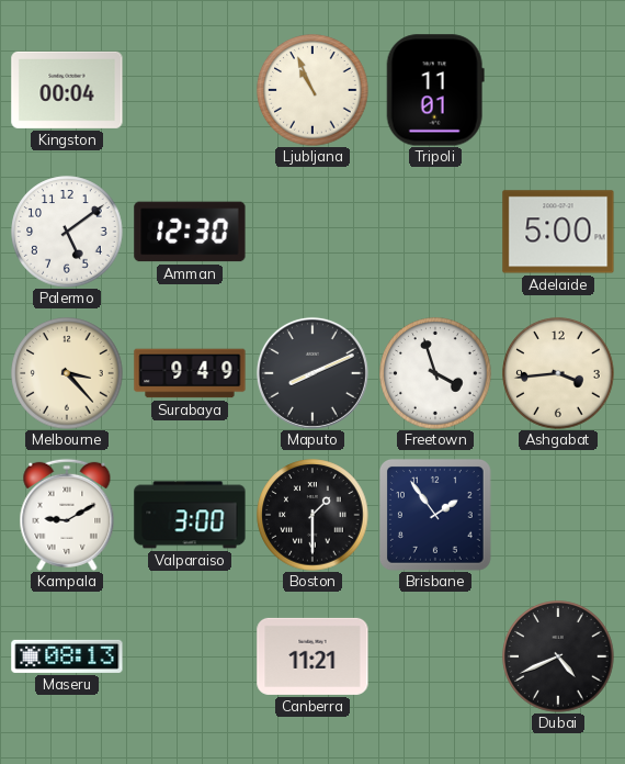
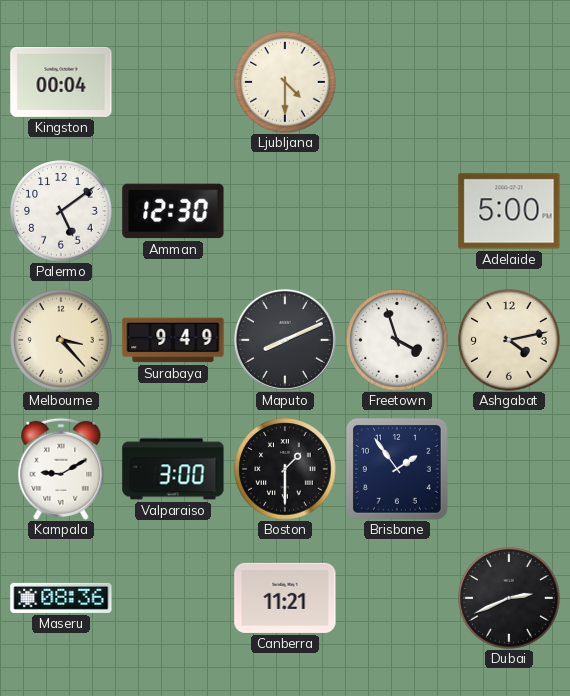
Ljubljana: 10:56 -> 4:30 (285, 82)
Tripoli: 11:01 -> none (435, 90)
Ashgabat: 3:44 -> 4:13 (509, 340)
Maseru: 08:13 -> 08:36 (61, 598)
Dubai: 4:41 -> 2:41 (509, 598)
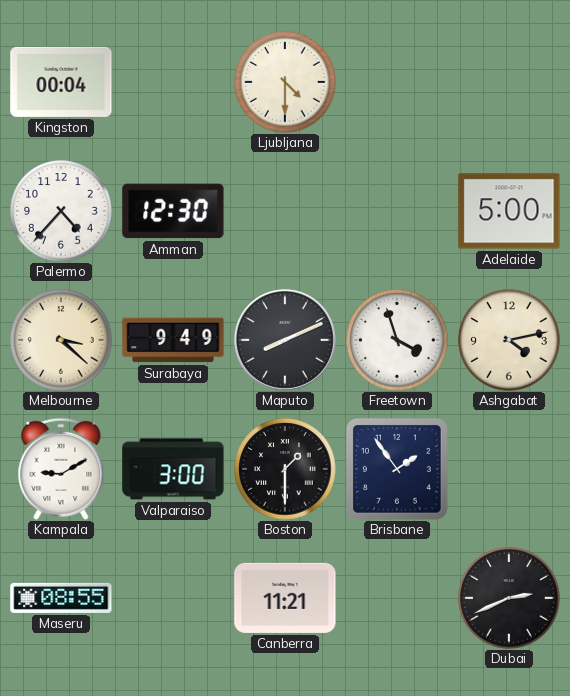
Palermo: 5:09 -> 4:37 (61, 211)
Melbourne: 3:23 -> 3:22 (61, 340)
Maseru: 08:36 -> 08:55 (61, 598)
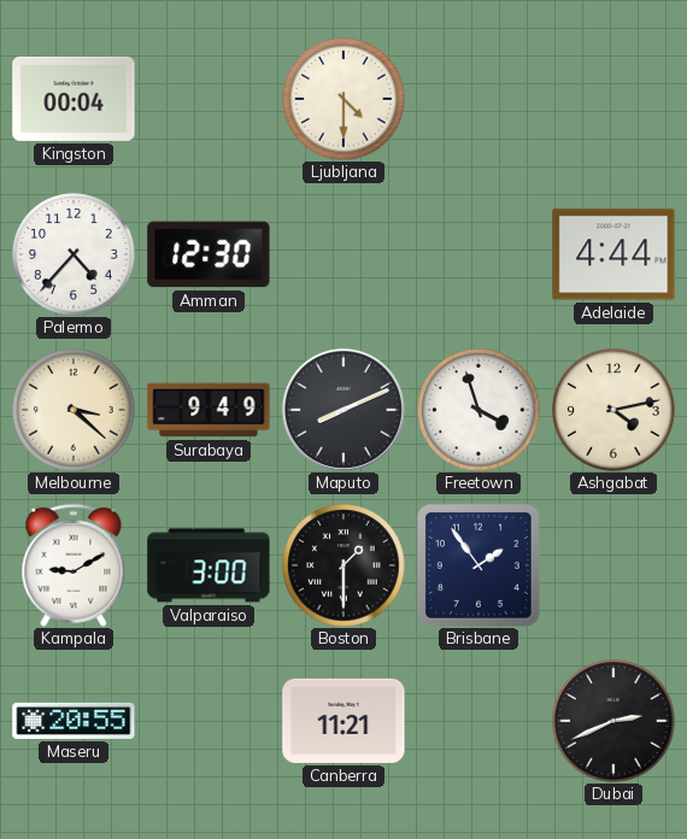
Adelaide: 5:00 -> 4:44 (613, 254)
Maseru: 08:55 -> 20:55 (74, 721)
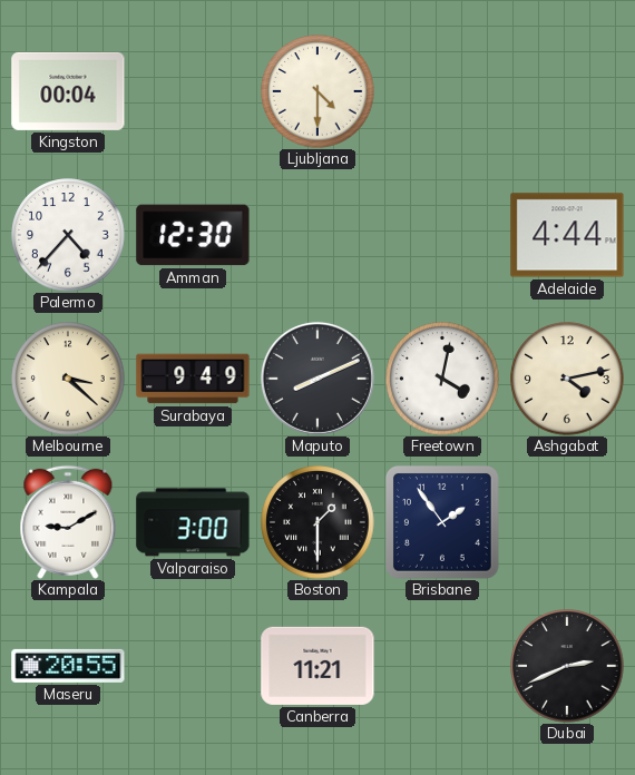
Freetown: 3:57 -> 4:02 (442, 379)
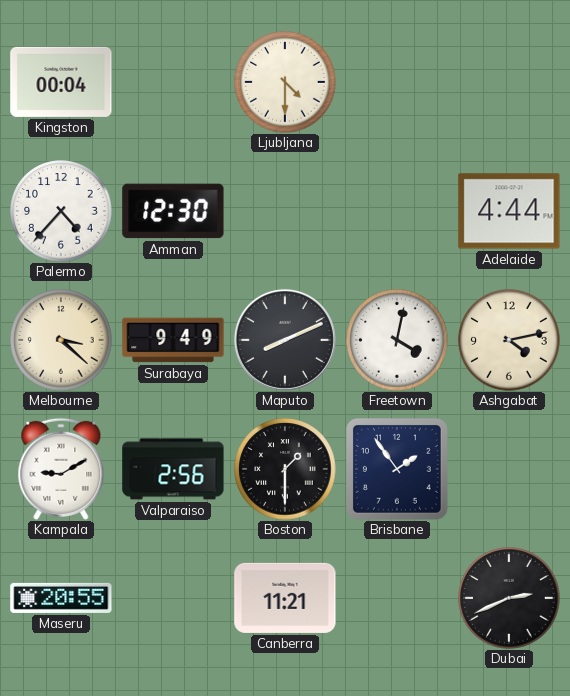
Valparaiso: 3:00 -> 2:56 (173, 469)
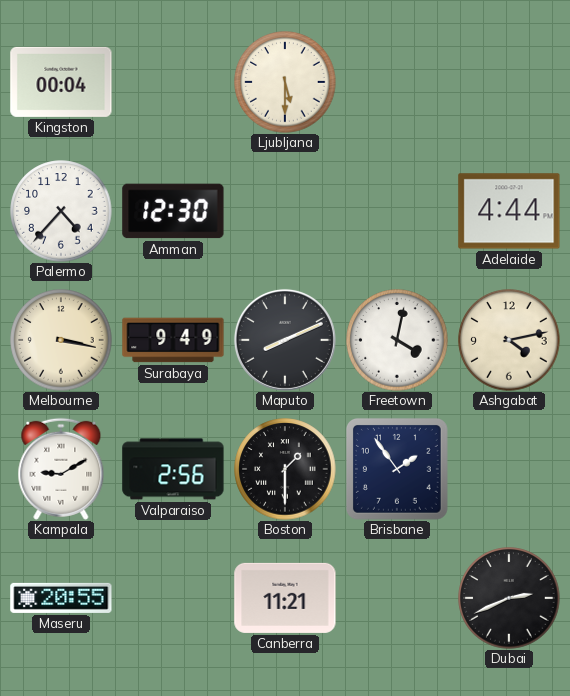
Ljubljana: 4:30 -> 5:30 (285, 82)
Melbourne: 3:22 -> 3:17 (61, 340)
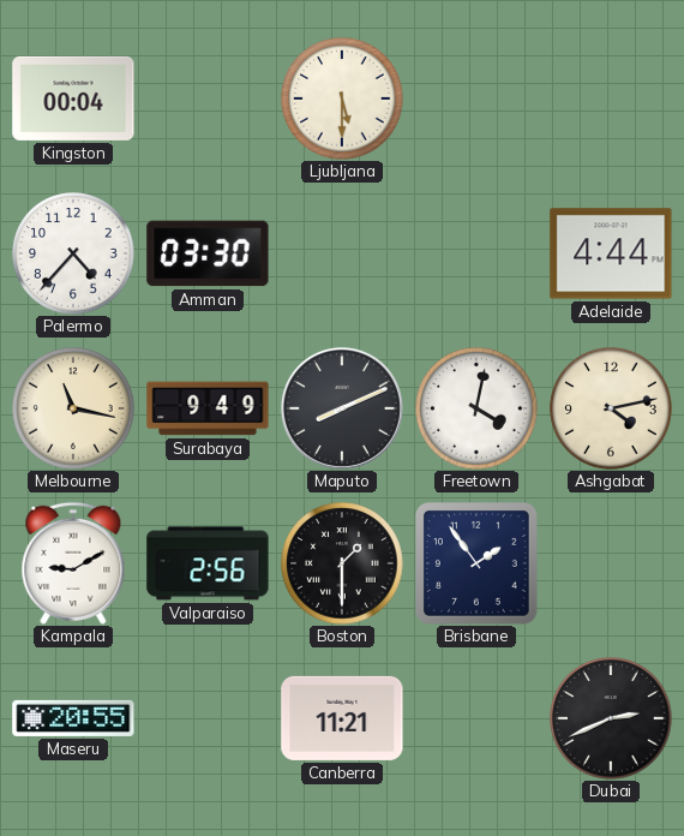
Amman: 12:30 -> 03:30 (208, 253)
Melbourne: 3:17 -> 11:17 (73, 408)
